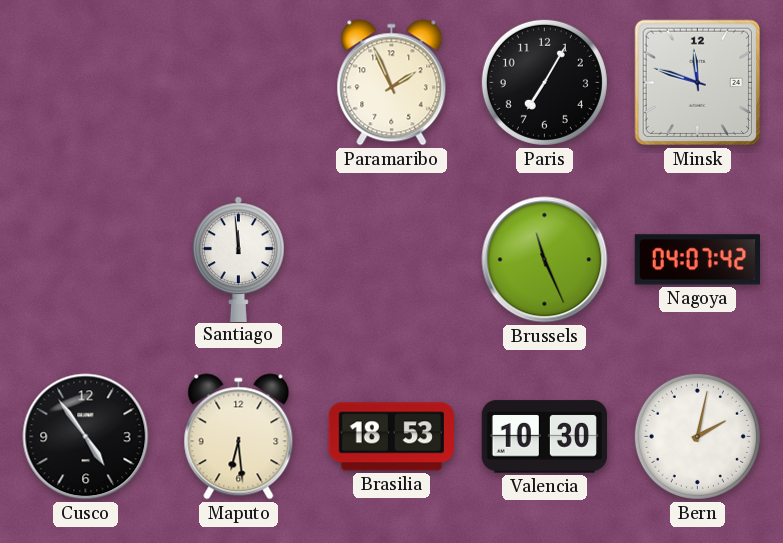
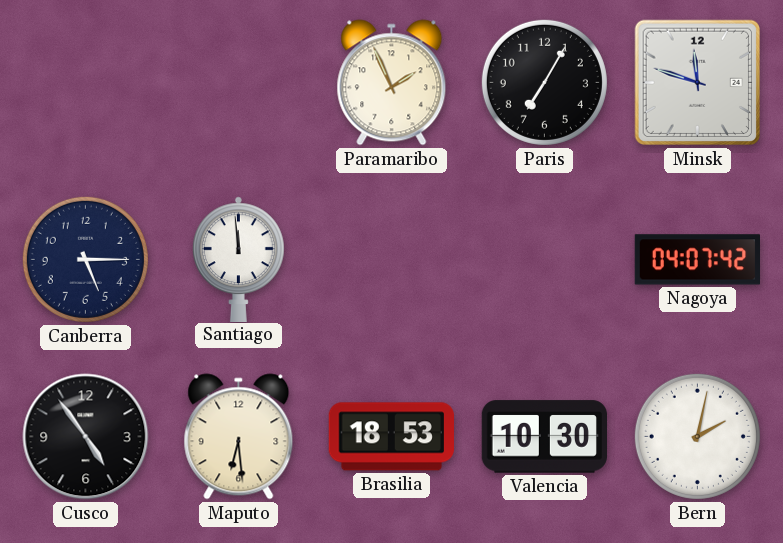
Canberra: none -> 5:15 (85, 259)
Brussels: 11:26 -> none (545, 260)
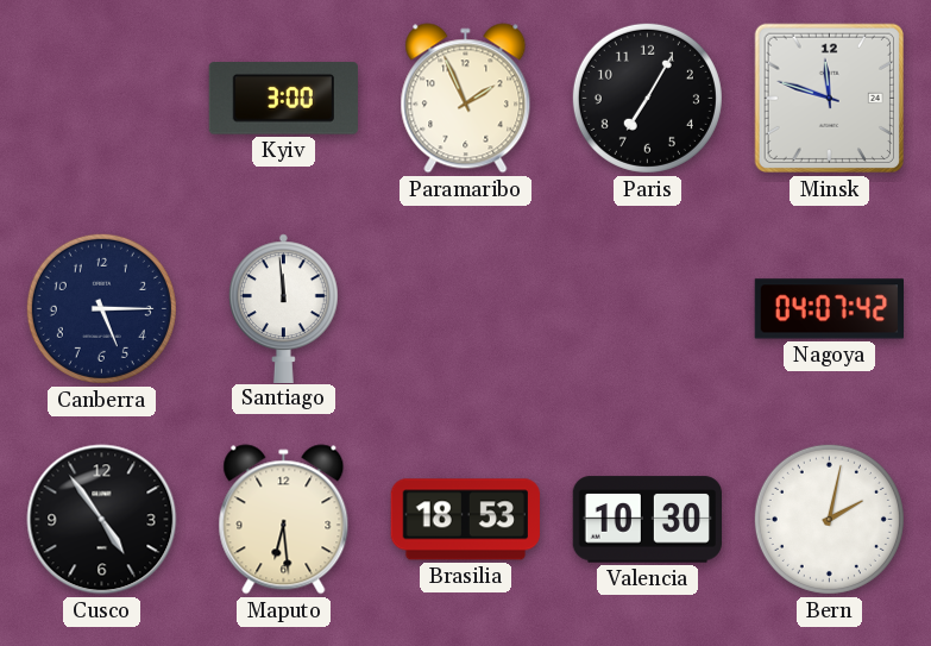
Kyiv: none -> 3:00 (283, 99)
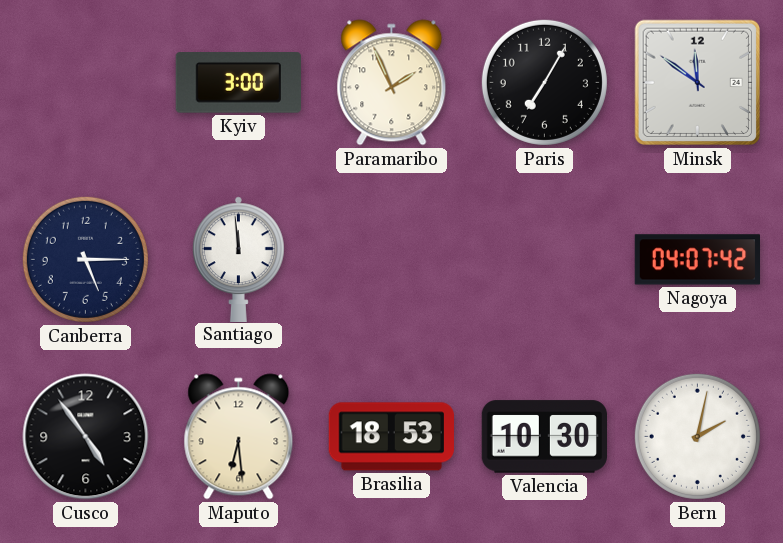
Minsk: 11:48 -> 11:51 (698, 83)
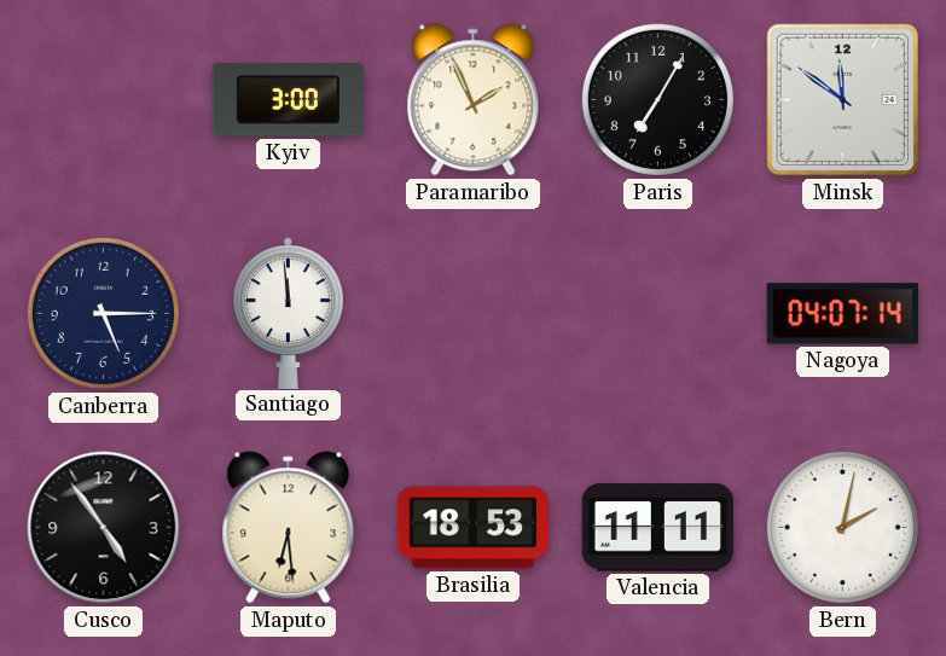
Nagoya: 04:07:42 -> 04:07:14 (842, 314)
Valencia: 10:30 -> 11:11 (657, 528)
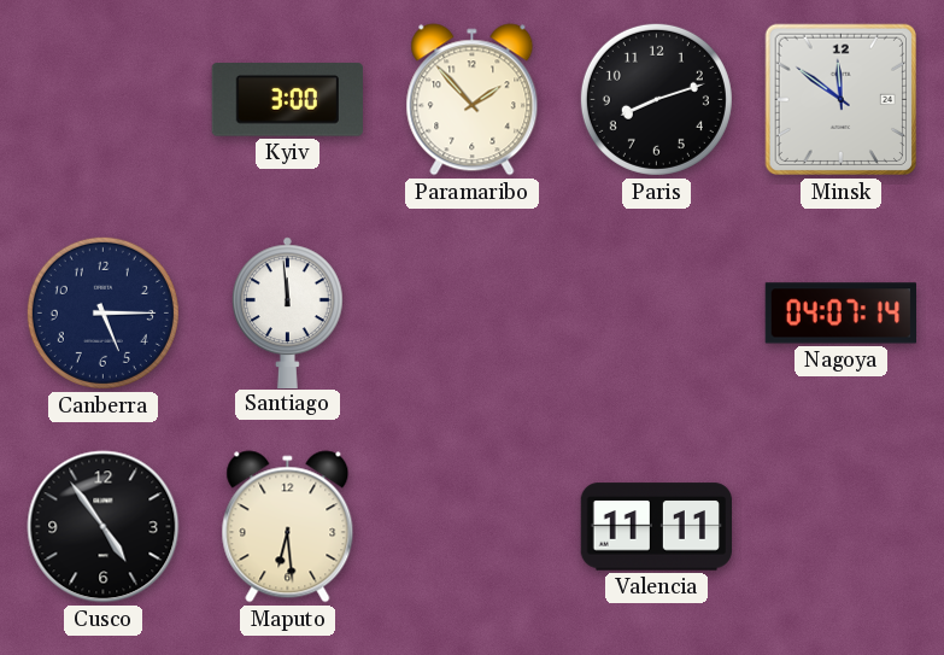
Paramaribo: 1:56 -> 1:53 (473, 100)
Paris: 7:05 -> 8:12 (656, 99)
Brasilia: 18:53 -> none (472, 528)
Bern: 2:02 -> none (842, 527)
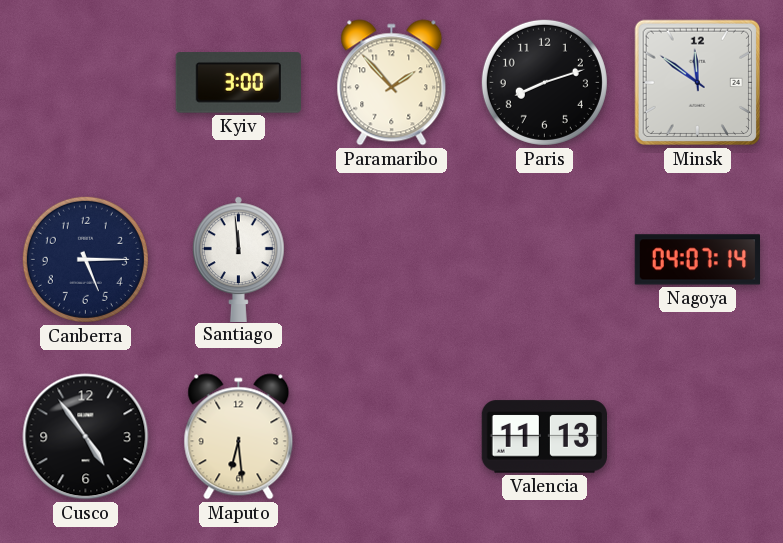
Valencia: 11:11 -> 11:13 (544, 437)
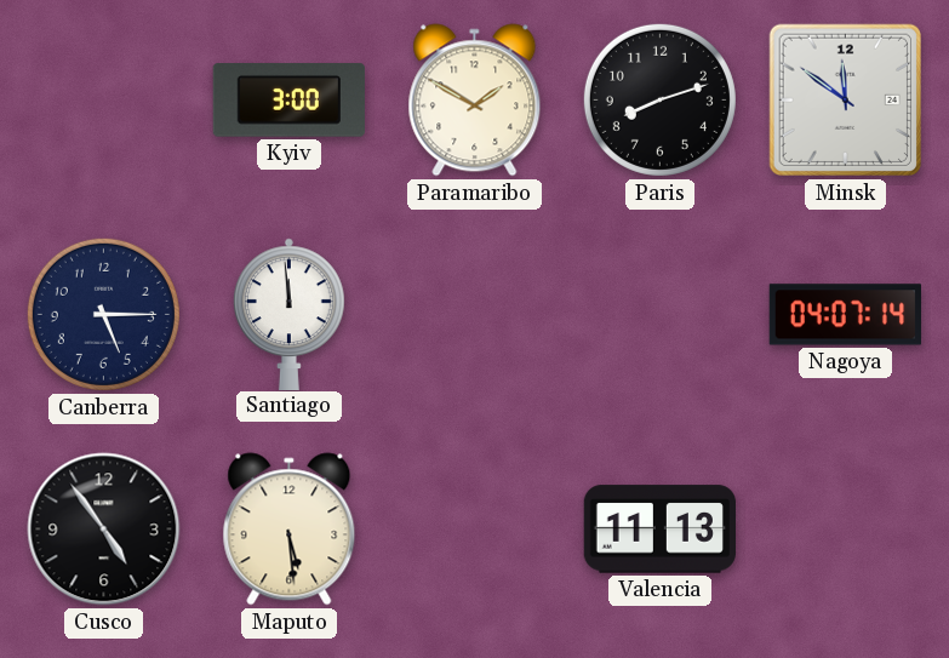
Paramaribo: 1:53 -> 1:50 (475, 101)
Maputo: 6:29 -> 5:29 (290, 530)
